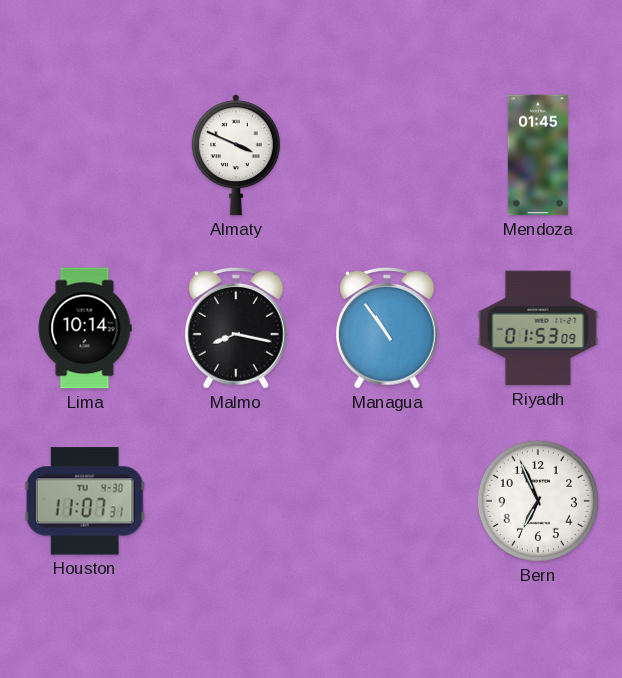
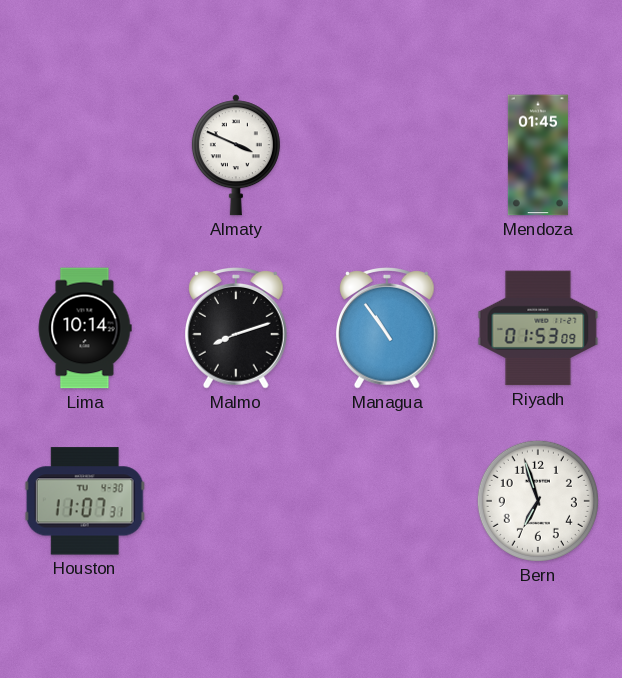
Malmo: 8:17 -> 8:12 (237, 329)
Bern: 6:56 -> 6:57 (538, 501)
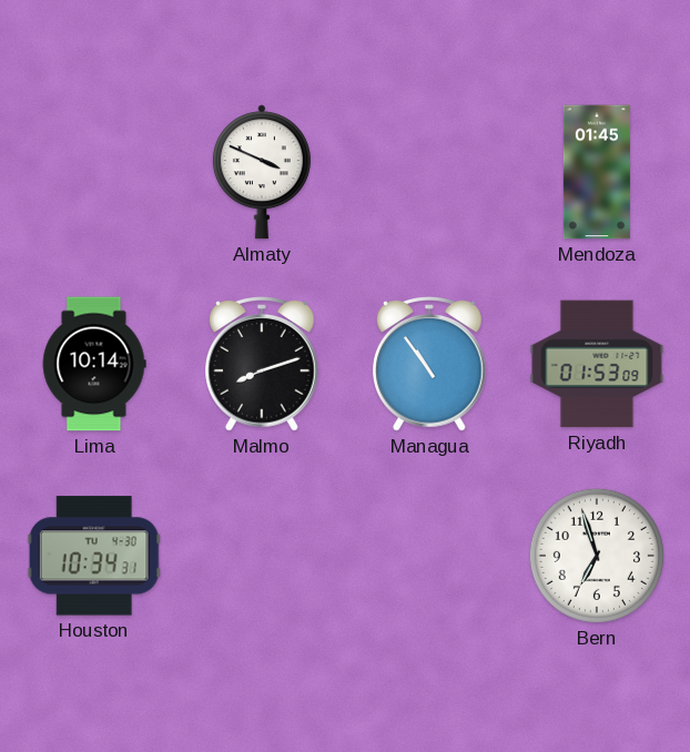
Houston: 11:07 -> 10:34 (94, 556)
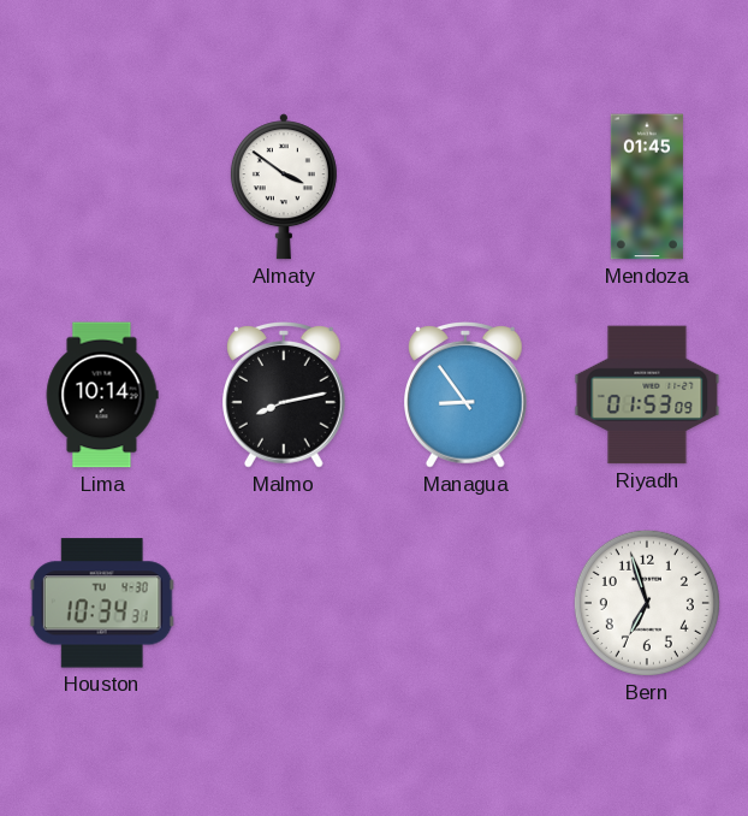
Almaty: 3:49 -> 3:51 (284, 187)
Malmo: 8:12 -> 8:13 (285, 396)
Managua: 10:54 -> 8:54 (467, 396)
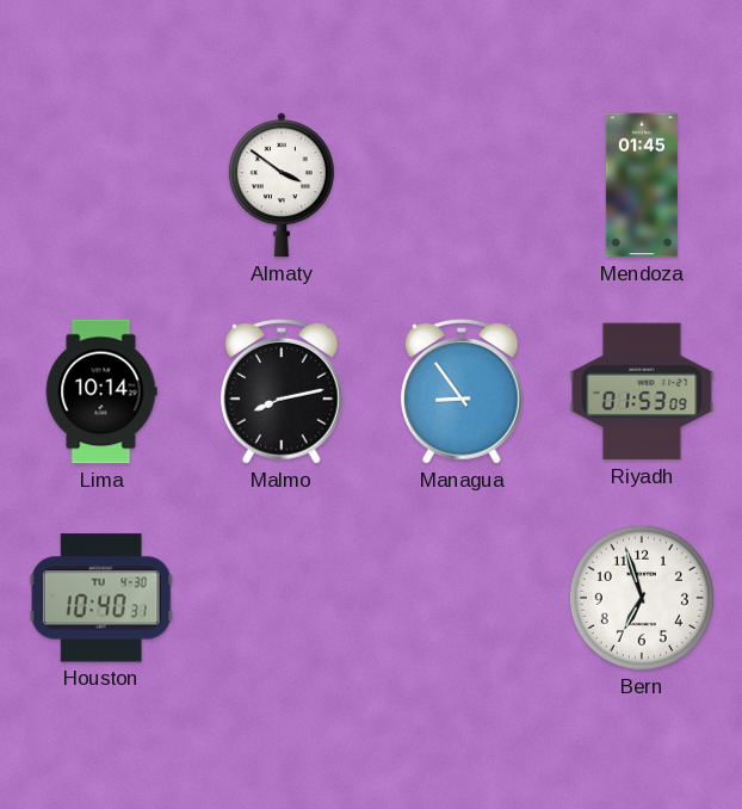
Houston: 10:34 -> 10:40 (101, 598)
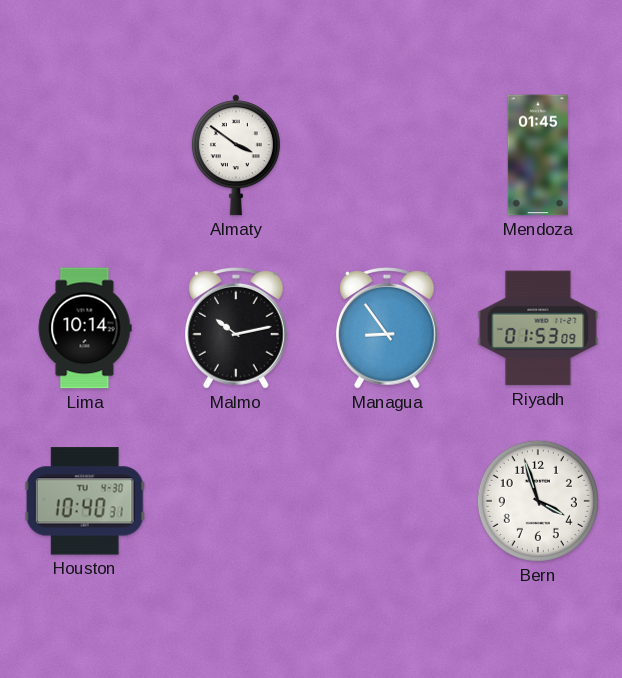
Malmo: 8:13 -> 10:13 (237, 329)
Bern: 6:57 -> 3:57 (538, 501)
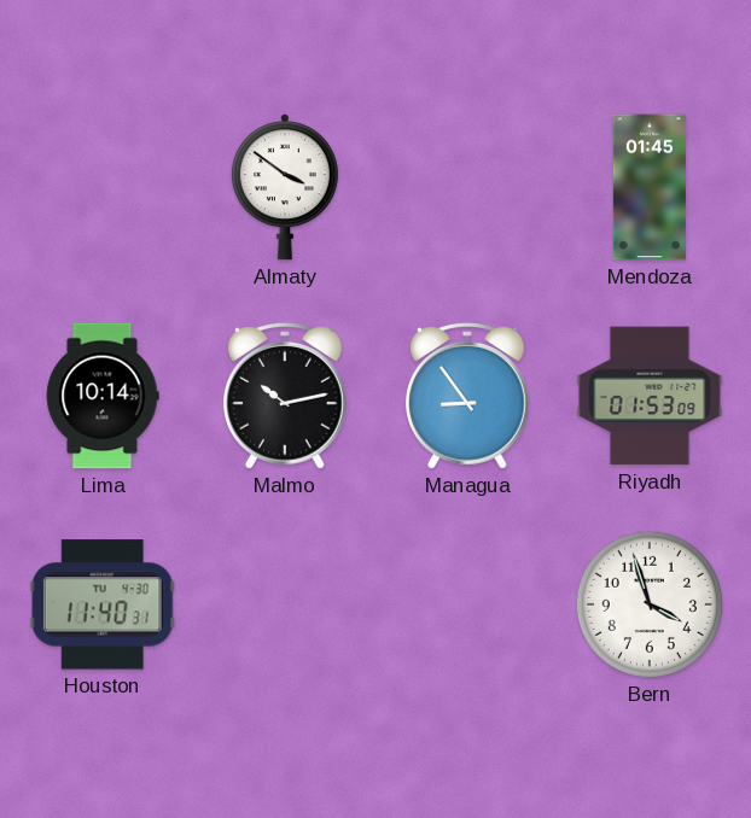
Houston: 10:40 -> 11:40 (103, 604)
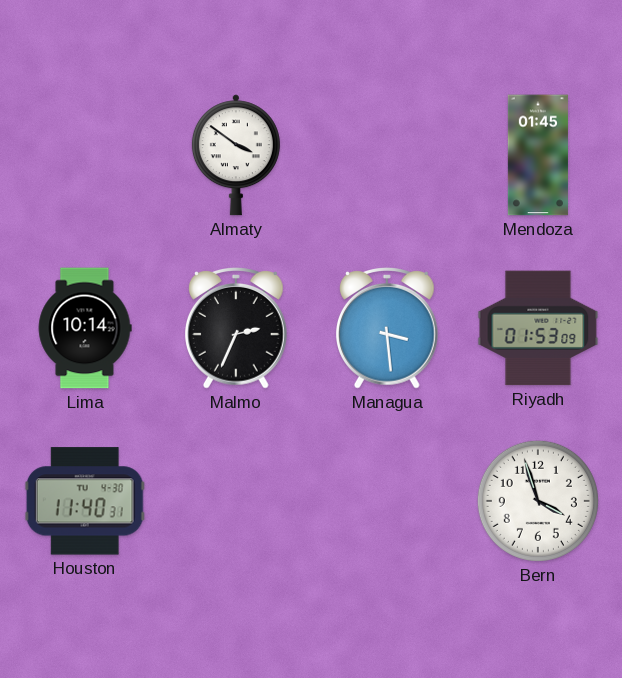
Malmo: 10:13 -> 2:34 (237, 329)
Managua: 8:54 -> 3:29 (388, 329)
